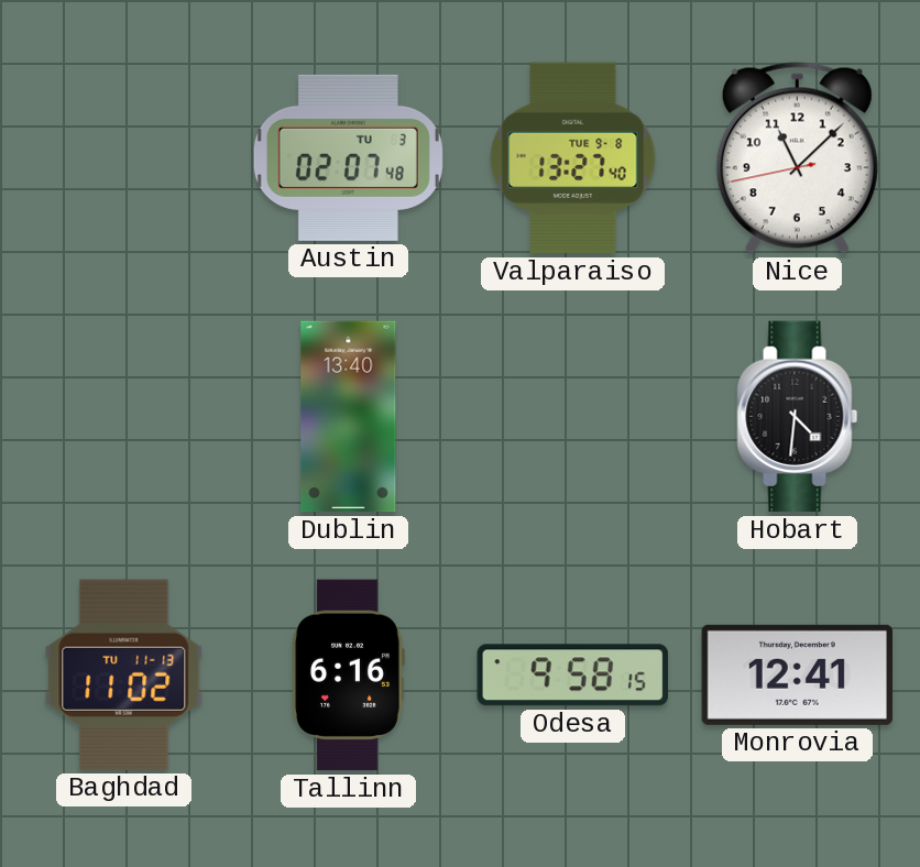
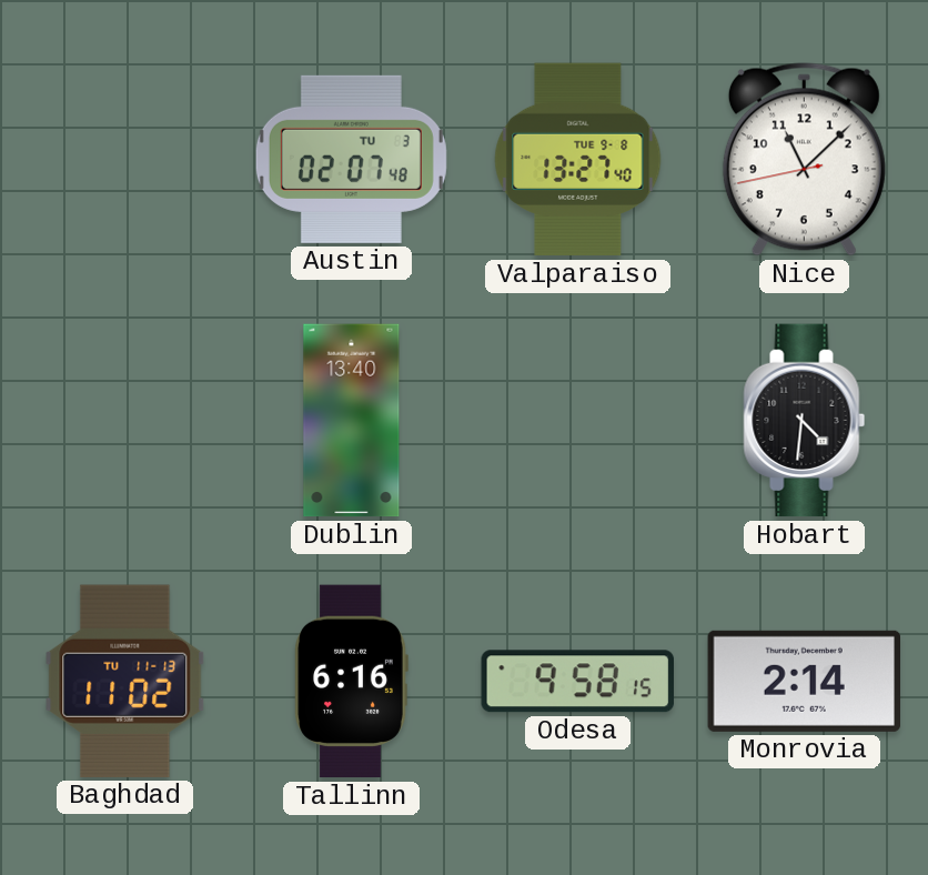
Monrovia: 12:41 -> 2:14 (804, 681)
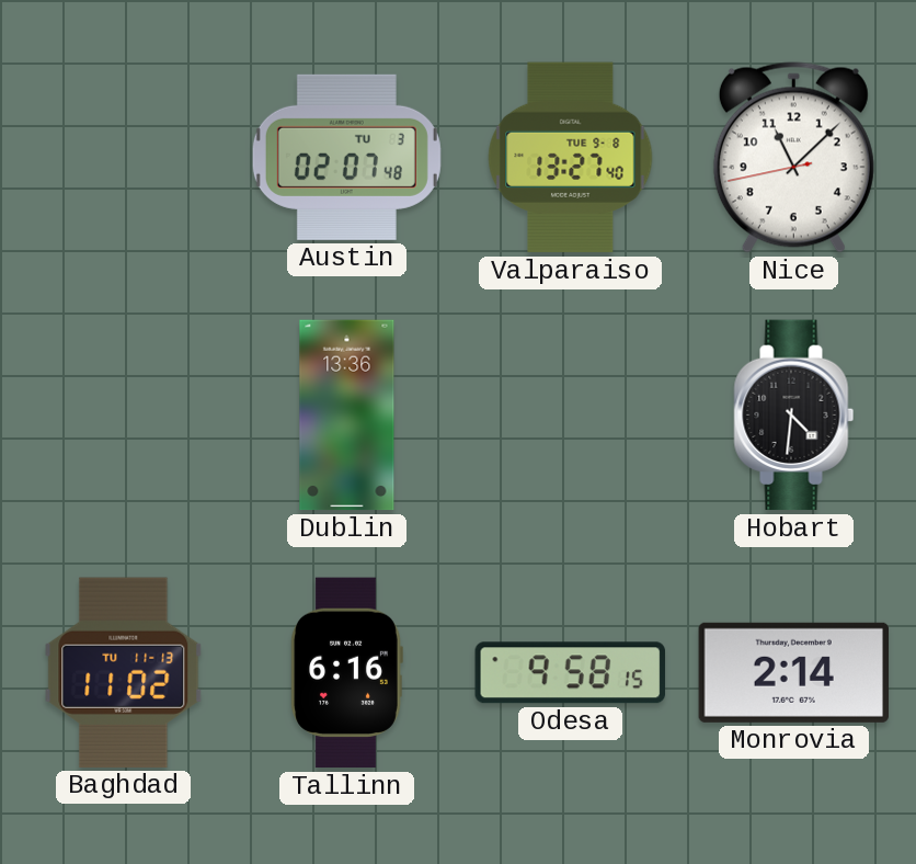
Dublin: 13:40 -> 13:36 (347, 416)
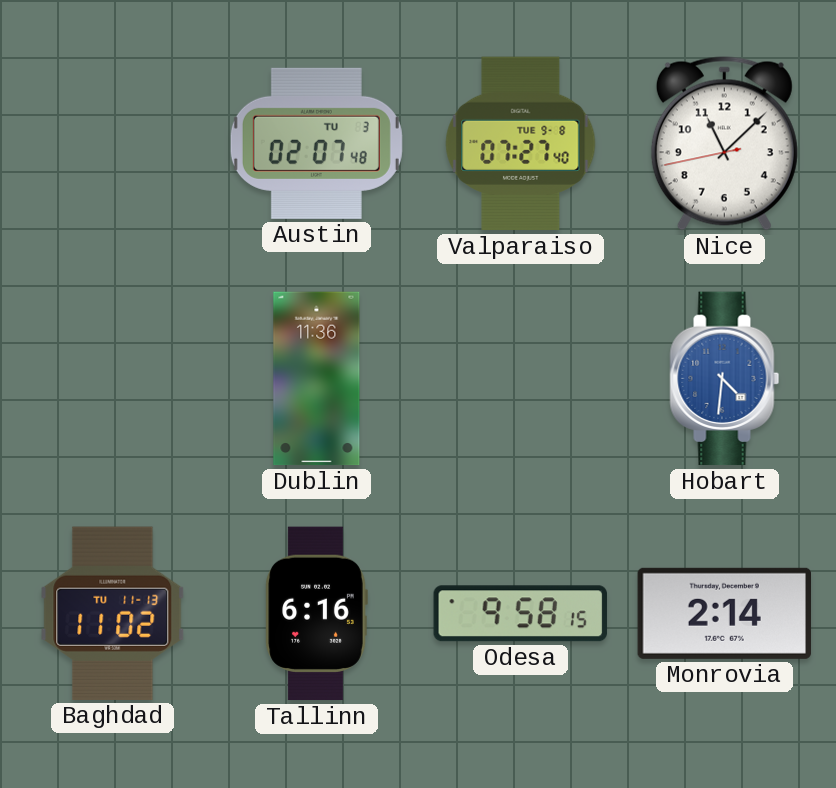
Valparaiso: 13:27 -> 07:27 (521, 144)
Dublin: 13:36 -> 11:36 (317, 379)
Hobart dial: black -> blue (725, 379)
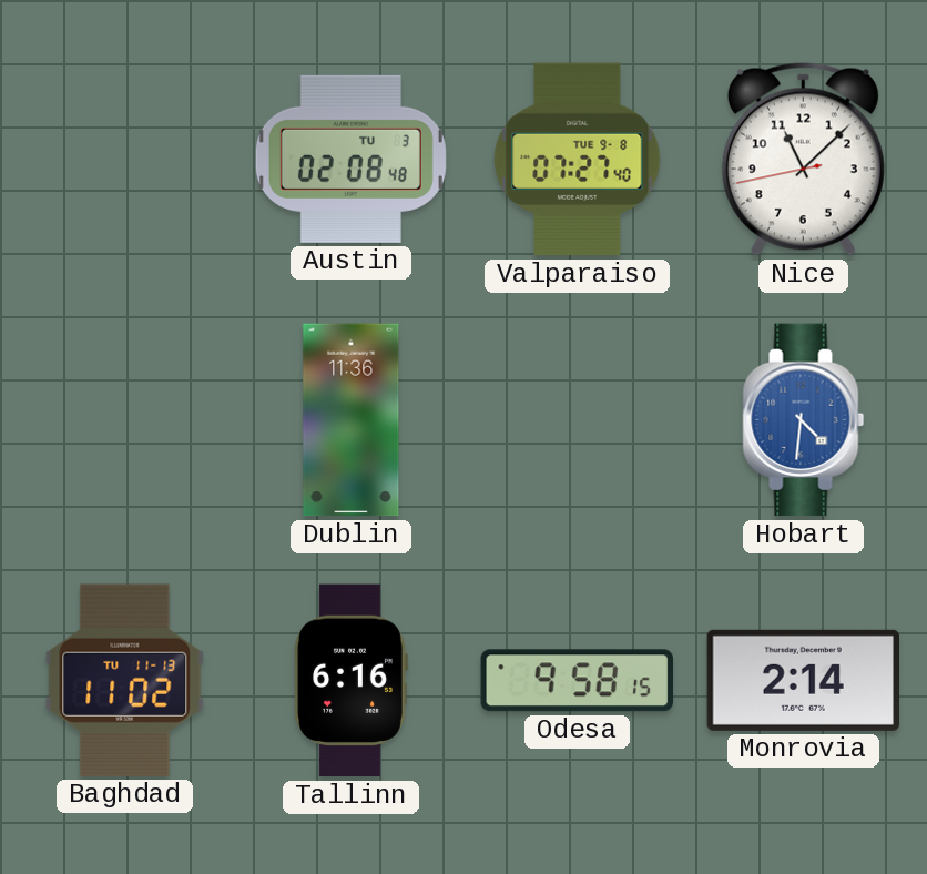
Austin: 02:07 -> 02:08 (350, 159)
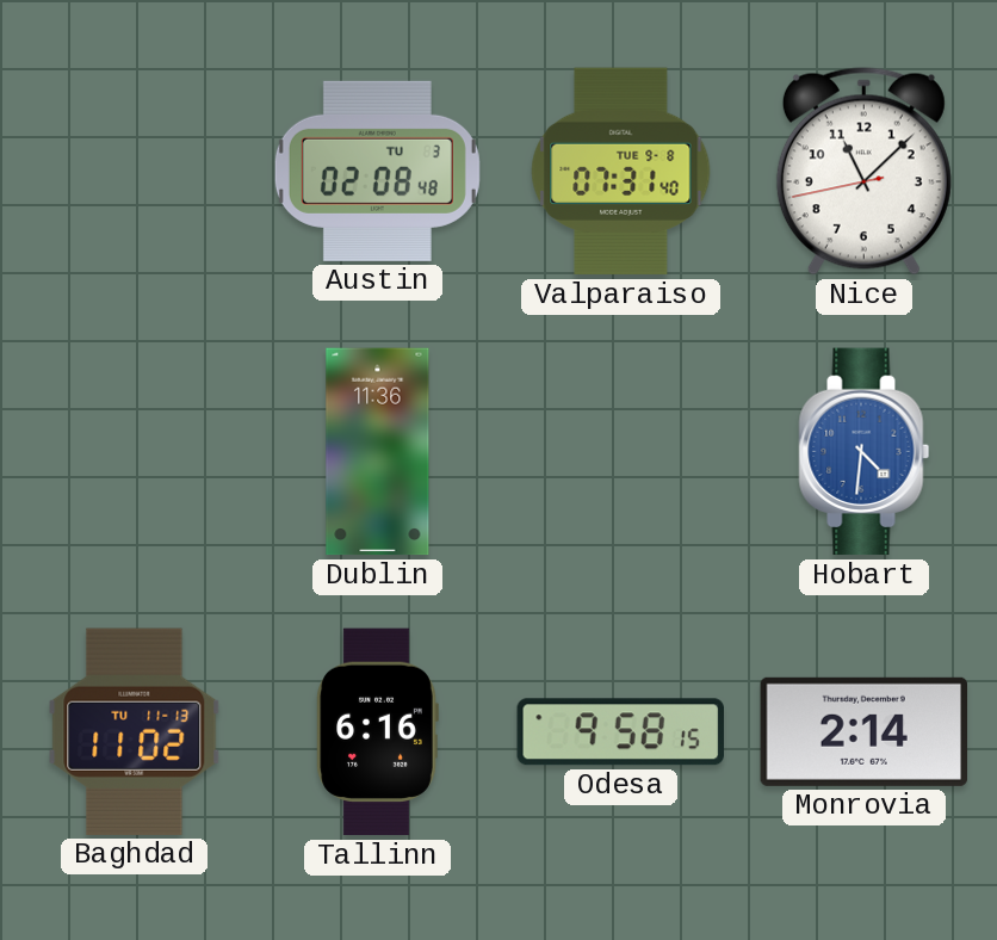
Valparaiso: 07:27 -> 07:31 (621, 172)
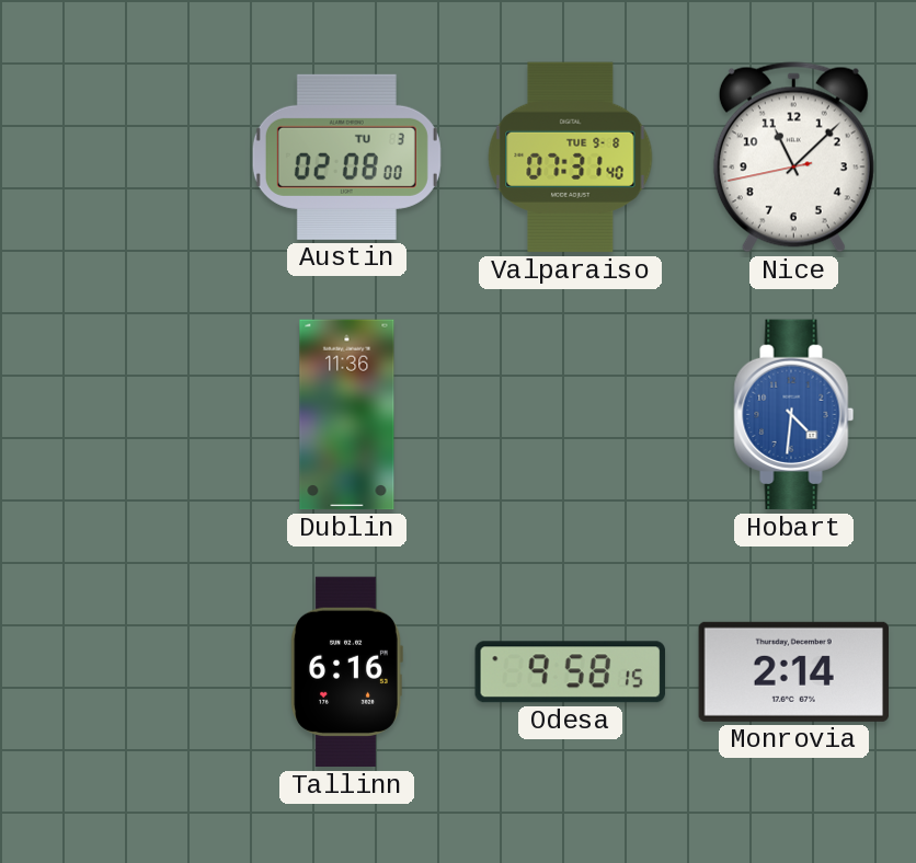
Austin: 02:08:48 -> 02:08:00 (346, 157)
Baghdad: 11:02 -> none (135, 731)
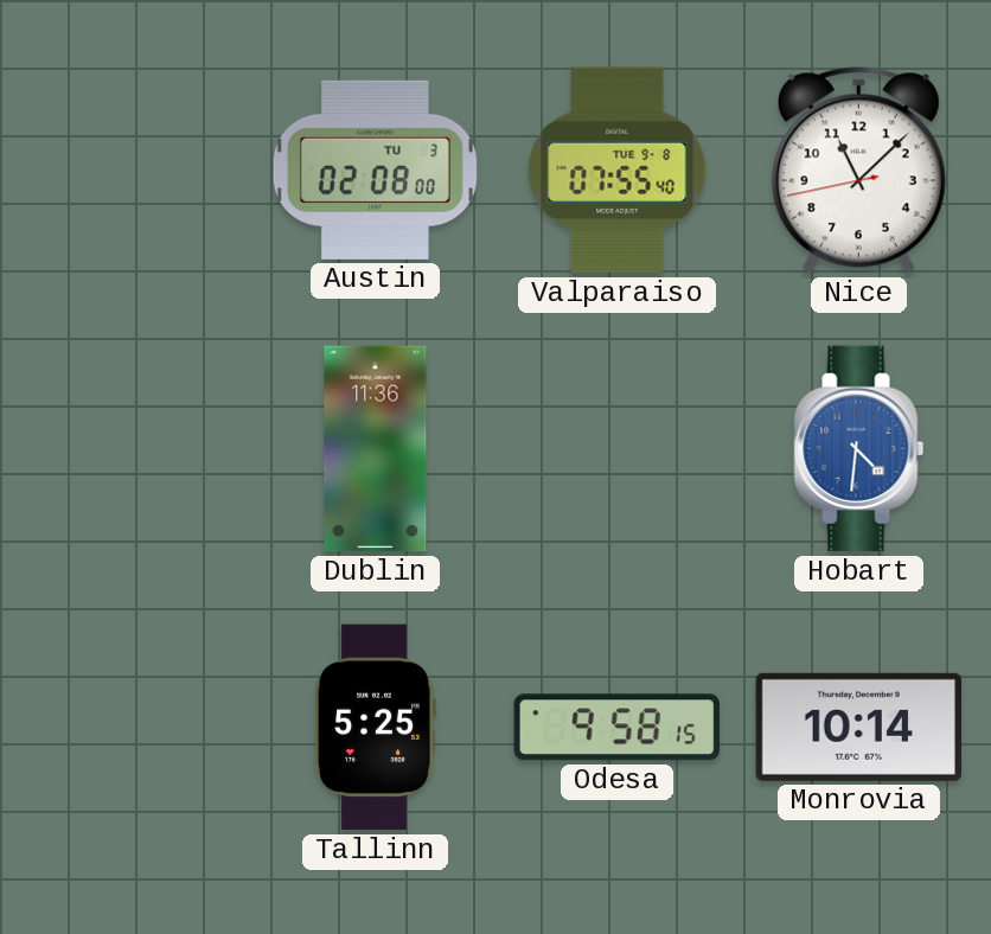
Valparaiso: 07:31 -> 07:55 (618, 171)
Tallinn: 6:16 -> 5:25 (375, 728)
Monrovia: 2:14 -> 10:14 (858, 727)
